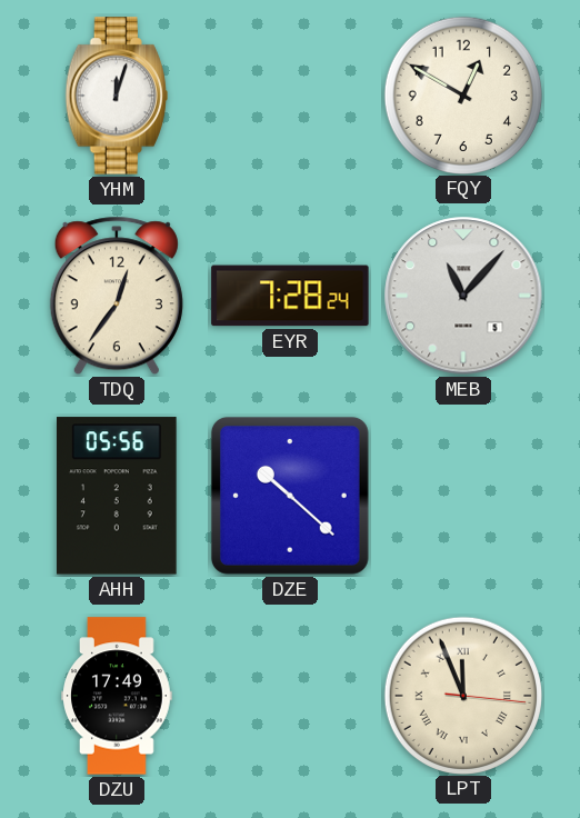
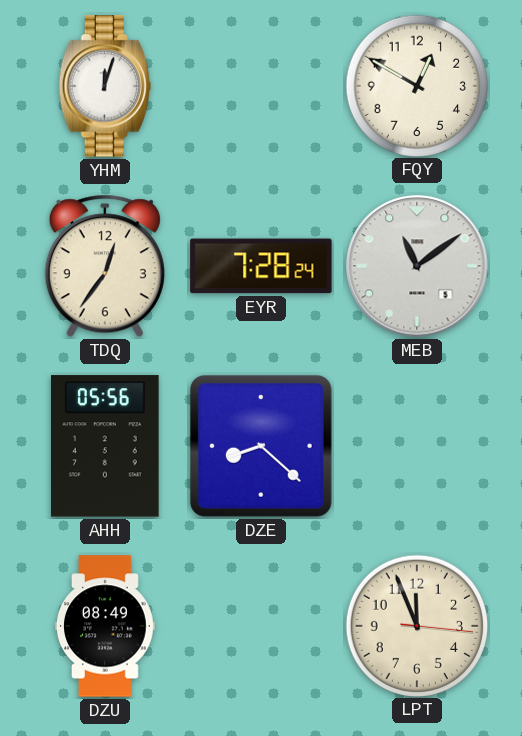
MEB: 11:07 -> 11:09 (417, 266)
DZE: 10:22 -> 8:22 (261, 446)
DZU: 17:49 -> 08:49 (105, 626)
LPT numerals: Roman -> Arabic (416, 625)
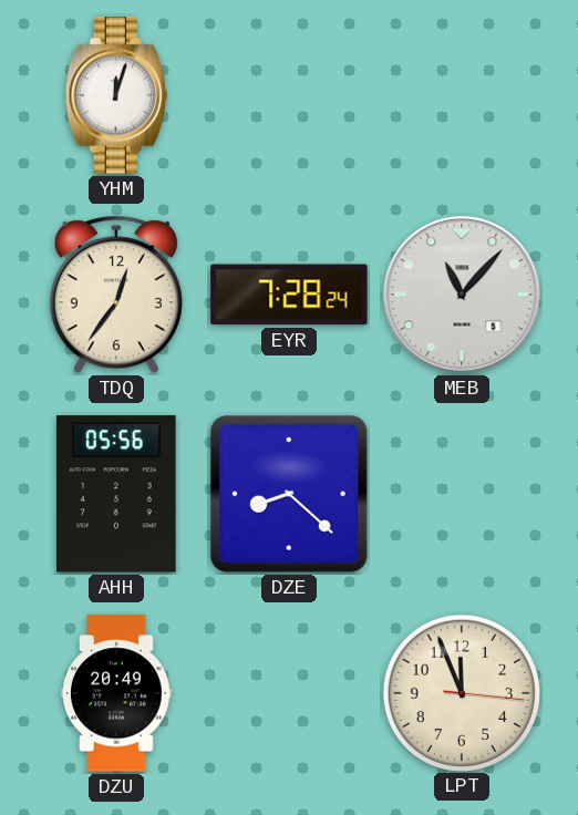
FQY: 12:50 -> none (416, 85)
MEB: 11:09 -> 11:07 (462, 295)
DZU: 08:49 -> 20:49 (116, 693)
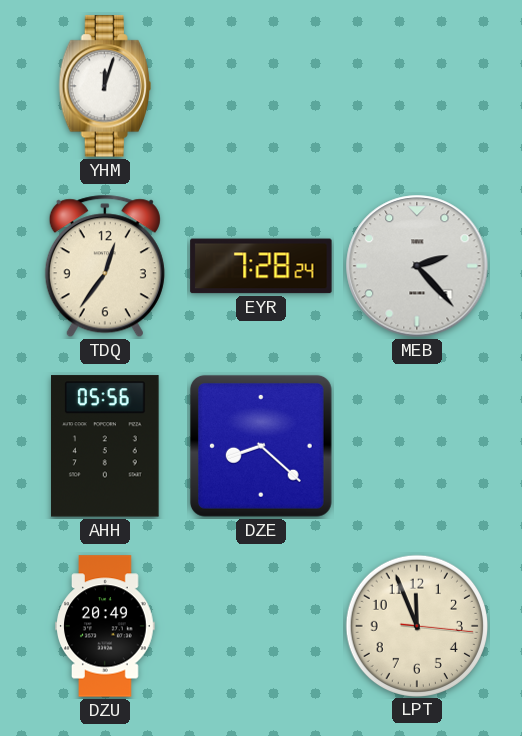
MEB: 11:07 -> 2:23 (417, 266)
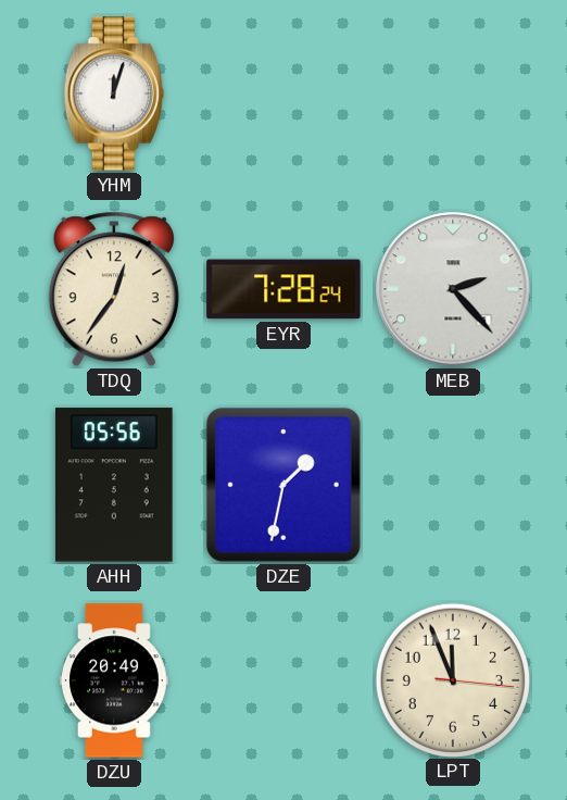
DZE: 8:22 -> 1:32 (283, 485)
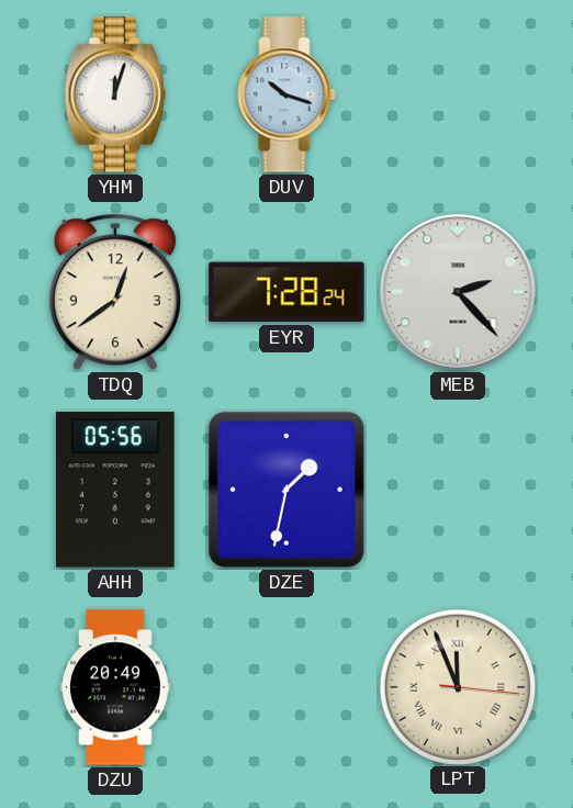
DUV: none -> 10:18 (286, 94)
TDQ: 12:36 -> 12:39 (115, 292)
LPT numerals: Arabic -> Roman (457, 686)
